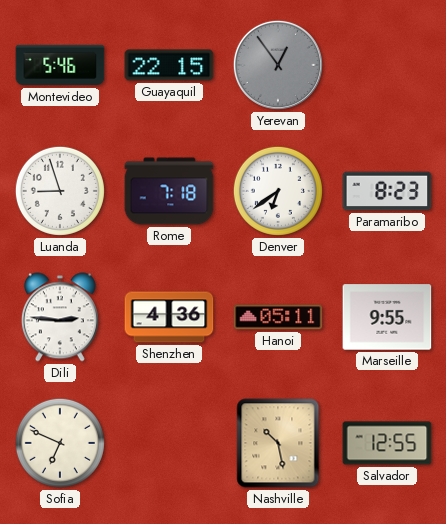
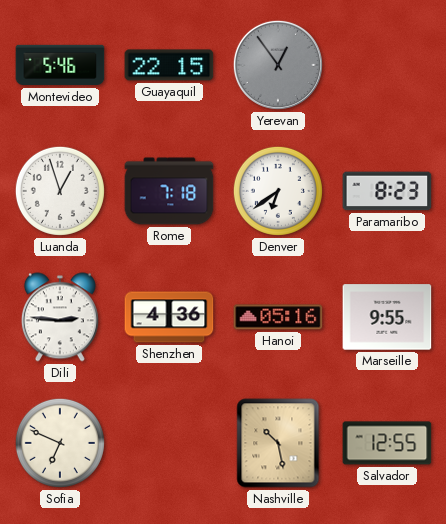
Luanda: 8:57 -> 12:57 (60, 191)
Hanoi: 05:11 -> 05:16 (278, 317)
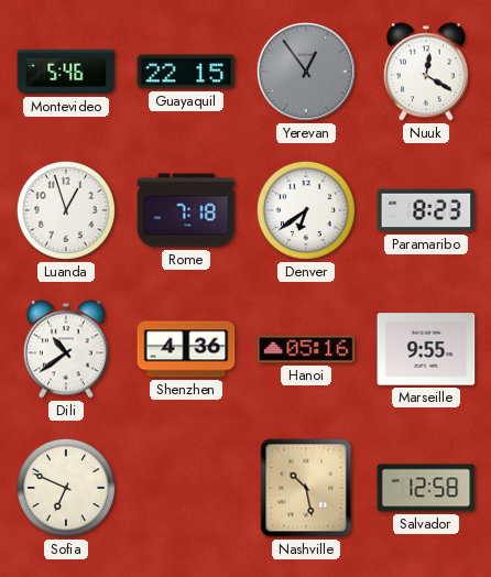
Nuuk: none -> 12:20 (426, 72)
Dili: 2:46 -> 10:39 (66, 349)
Salvador: 12:55 -> 12:58 (426, 488)
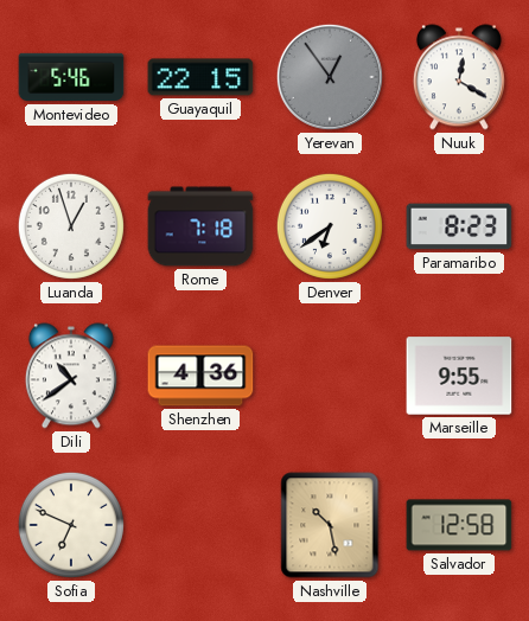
Hanoi: 05:16 -> none (306, 349)
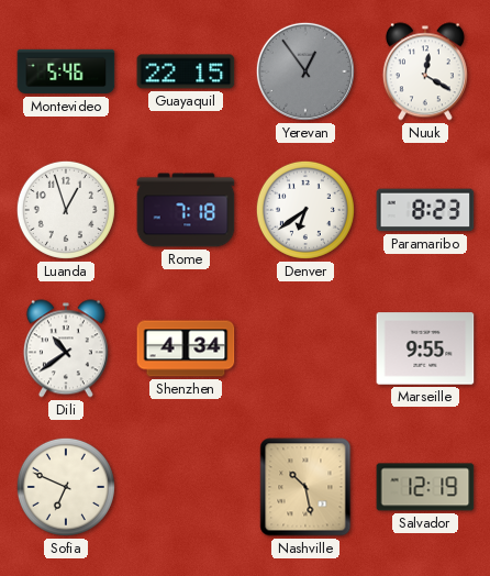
Shenzhen: 4:36 -> 4:34 (186, 348)
Salvador: 12:58 -> 12:19 (425, 487)
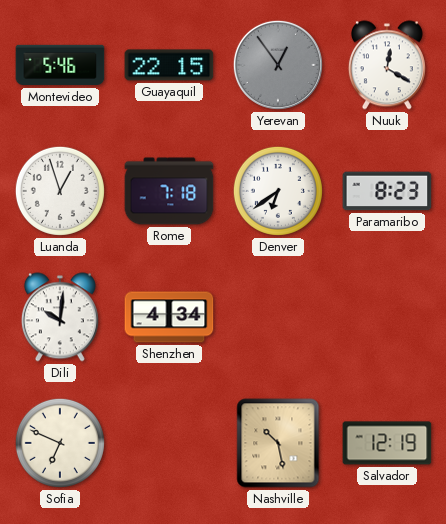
Dili: 10:39 -> 10:01 (60, 317)
Marseille: 9:55 -> none (425, 348)
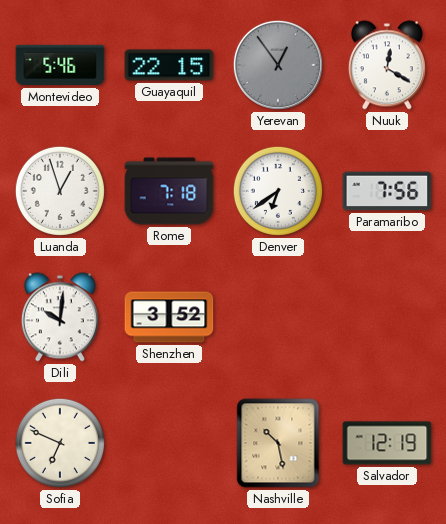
Paramaribo: 8:23 -> 7:56 (387, 191)
Shenzhen: 4:34 -> 3:52 (169, 317)
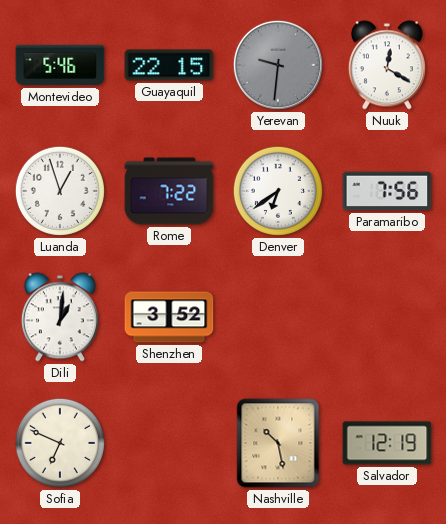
Yerevan: 12:54 -> 9:31 (278, 65)
Rome: 7:18 -> 7:22 (169, 191)
Dili: 10:01 -> 1:01 (60, 317)
